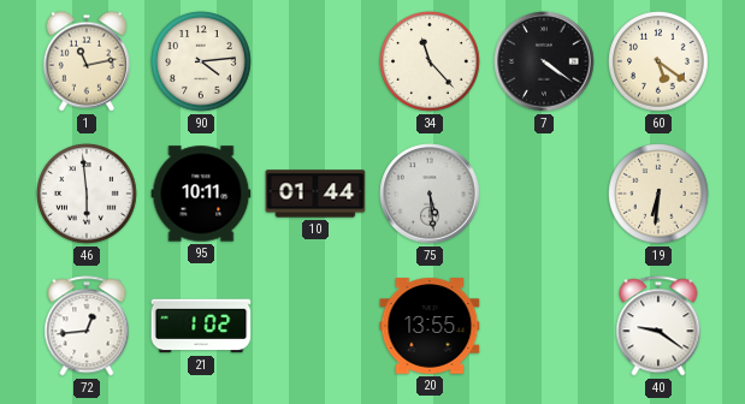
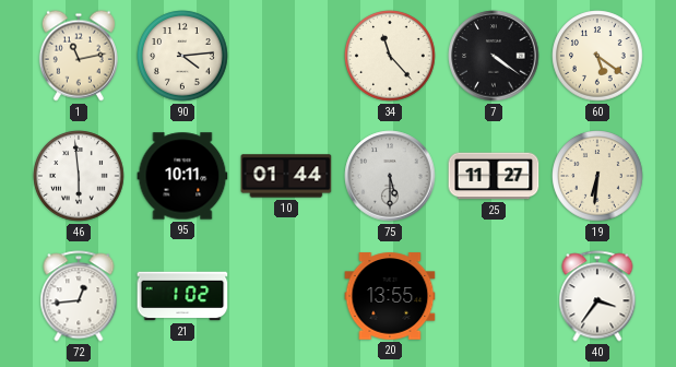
75: 5:29 -> 5:30 (390, 176)
25: none -> 11:27 (494, 176)
40: 9:21 -> 3:36 (597, 296)
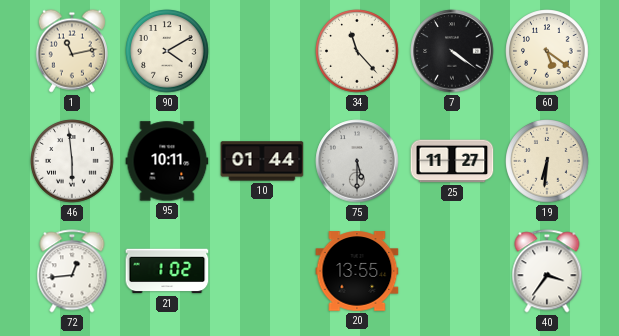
90: 4:14 -> 4:10 (167, 51)
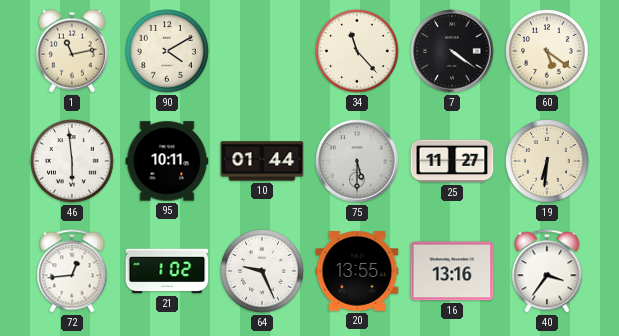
64: none -> 9:26 (262, 271)
16: none -> 13:16 (452, 271)
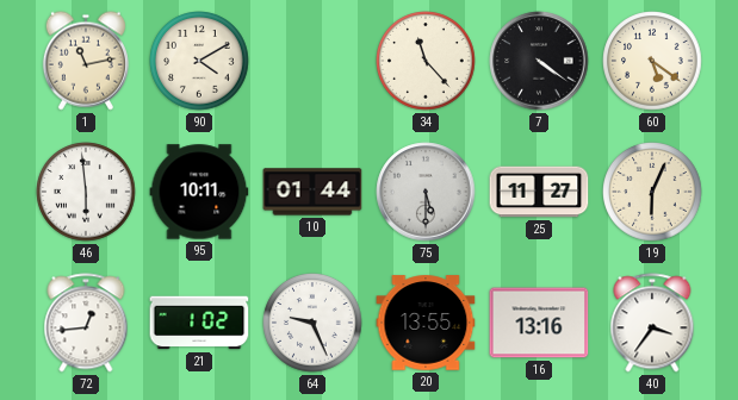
19: 6:31 -> 6:04 (652, 192)
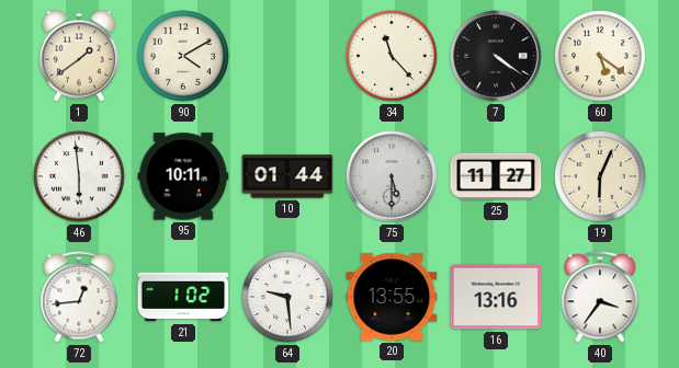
1: 11:13 -> 1:39 (79, 56)
64: 9:26 -> 9:29 (287, 297)
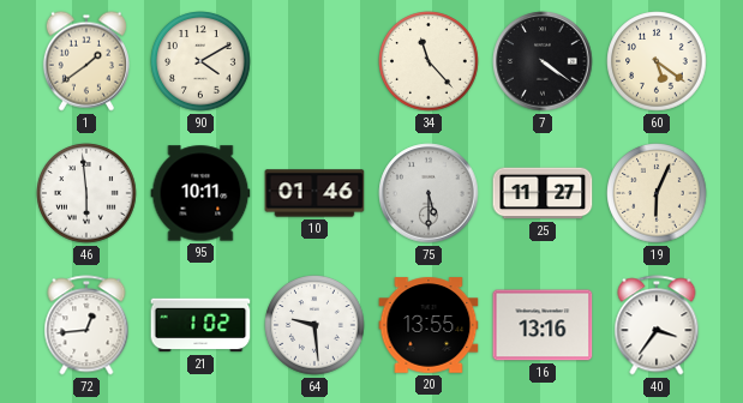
10: 01:44 -> 01:46 (314, 193)
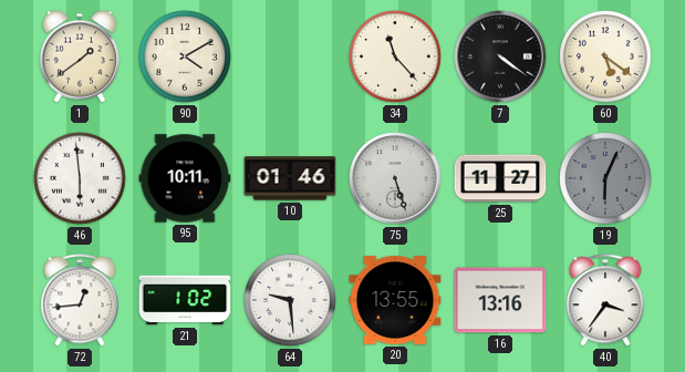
75: 5:30 -> 5:27 (395, 178)
19 dial: cream -> grey (605, 178)
